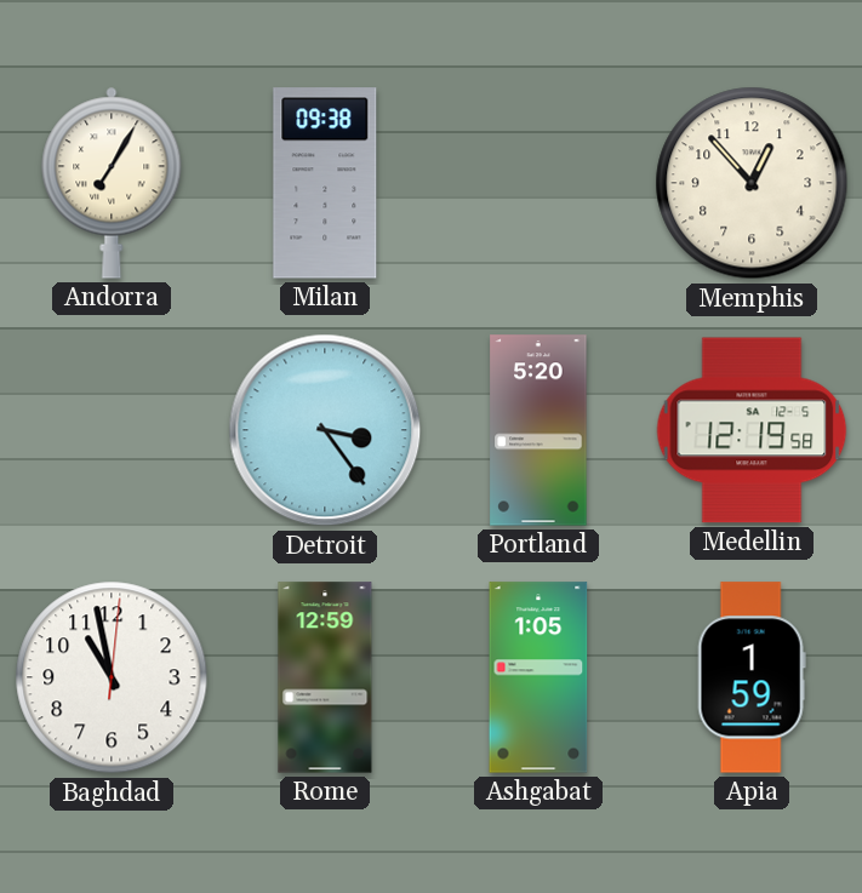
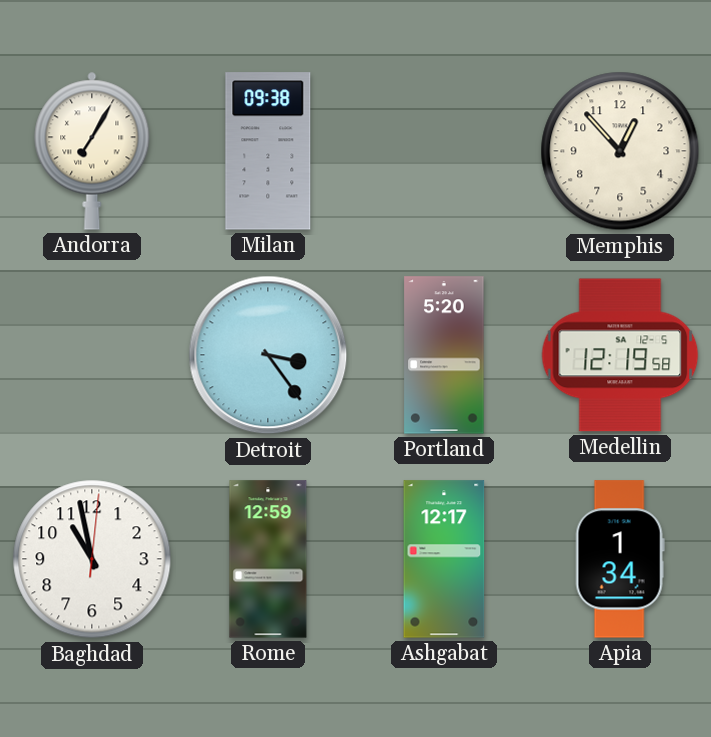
Ashgabat: 1:05 -> 12:17 (444, 559)
Apia: 1:59 -> 1:34 (620, 559)
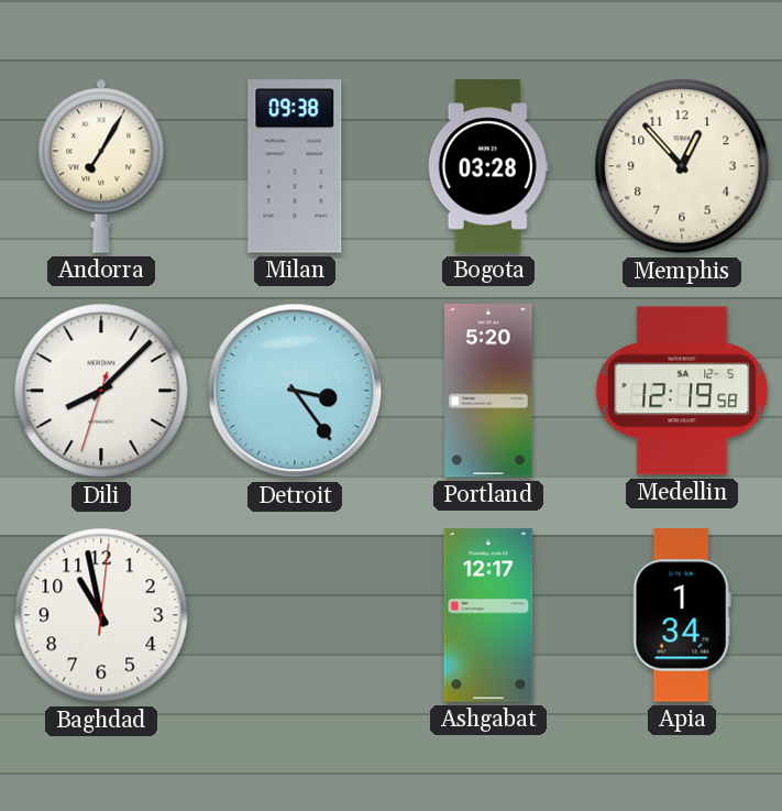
Bogota: none -> 03:28 (488, 166)
Dili: none -> 8:07 (101, 391)
Rome: 12:59 -> none (268, 559)
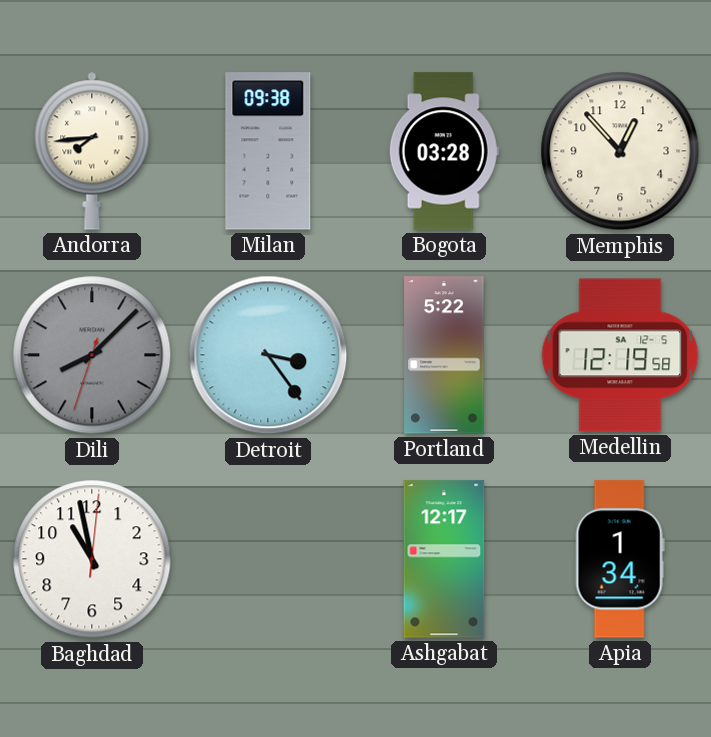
Andorra: 7:05 -> 7:44 (92, 151)
Dili dial: white -> grey (92, 355)
Portland: 5:20 -> 5:22 (444, 355)
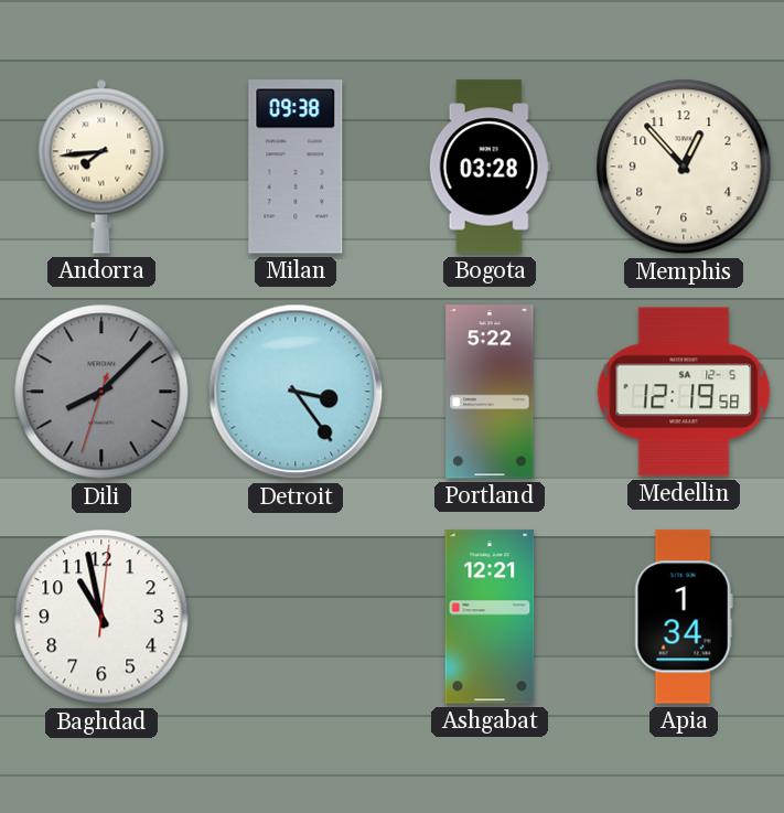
Ashgabat: 12:17 -> 12:21 (490, 617)
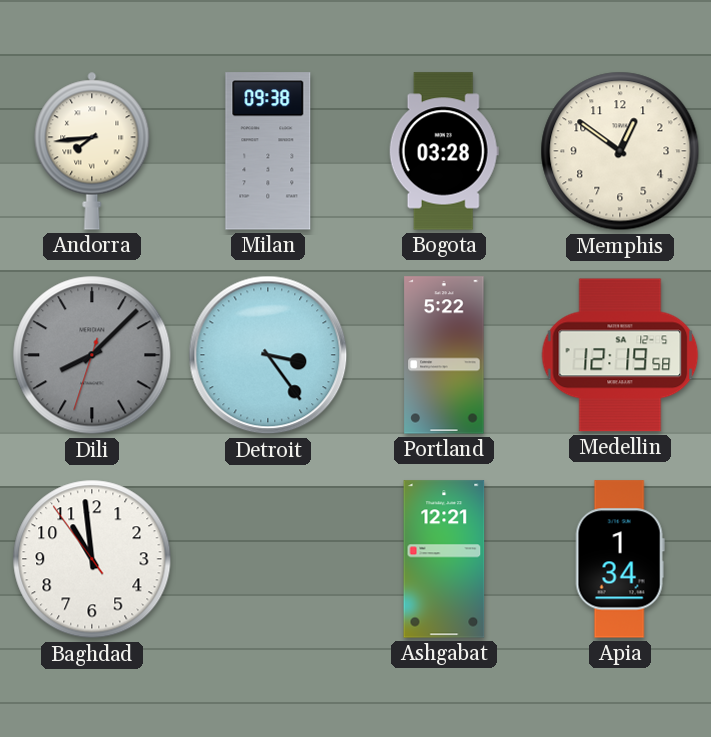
Memphis: 12:53 -> 12:51 (620, 151)
Baghdad: 10:58:01 -> 10:58:54 (92, 559)
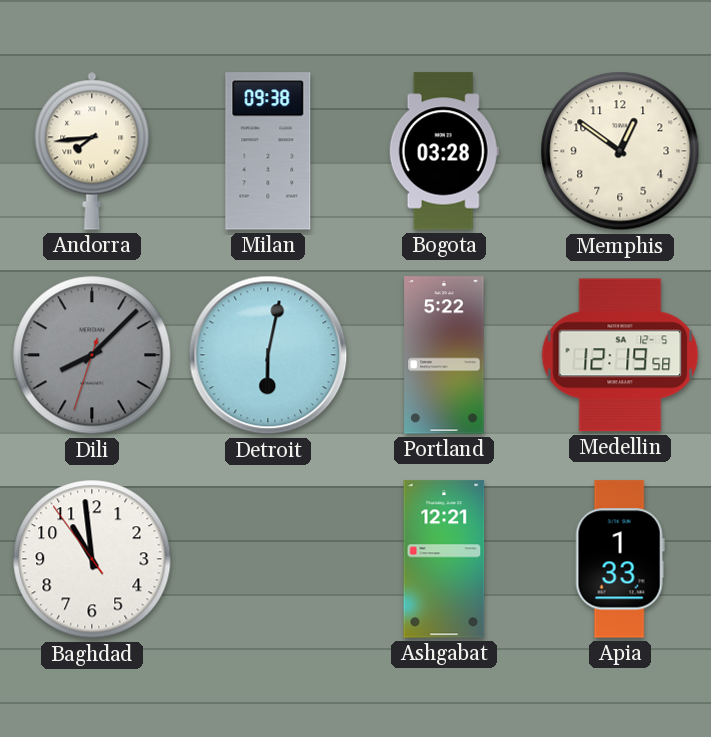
Detroit: 3:24 -> 6:02 (268, 355)
Apia: 1:34 -> 1:33 (620, 559)
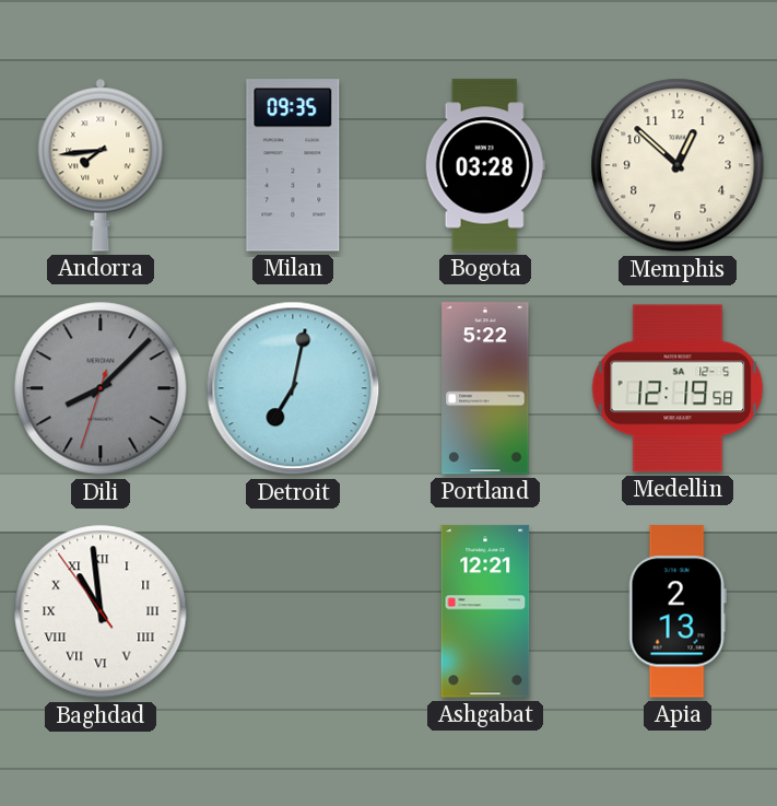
Milan: 09:38 -> 09:35 (293, 165)
Memphis: 12:51 -> 12:52 (678, 165)
Detroit: 6:02 -> 7:02 (293, 388)
Baghdad numerals: Arabic -> Roman (101, 611)
Apia: 1:33 -> 2:13 (678, 611)
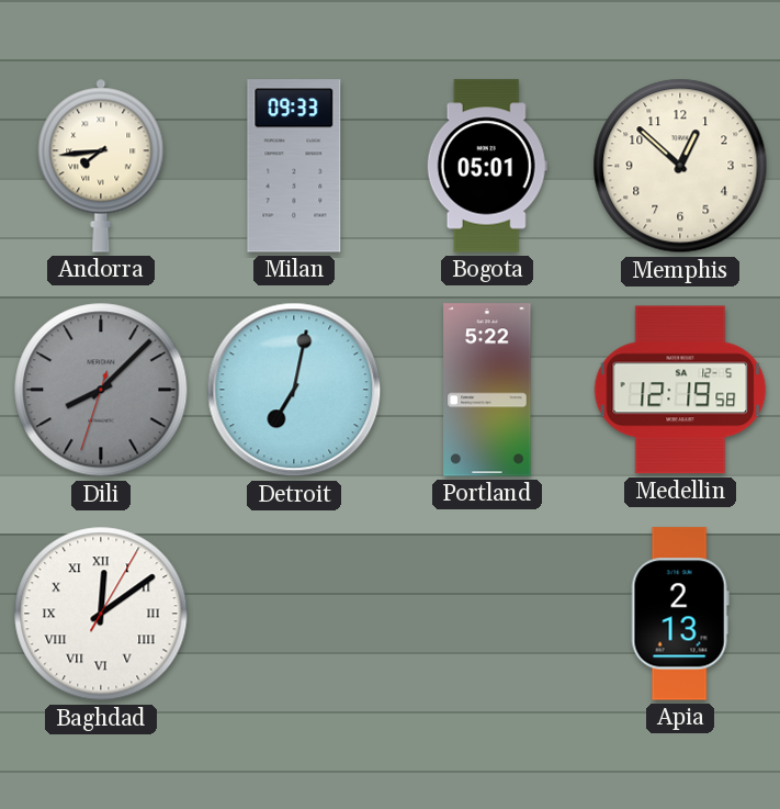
Milan: 09:35 -> 09:33 (294, 166)
Bogota: 03:28 -> 05:01 (487, 166)
Baghdad: 10:58 -> 12:09 (101, 614)
Ashgabat: 12:21 -> none (485, 611)
